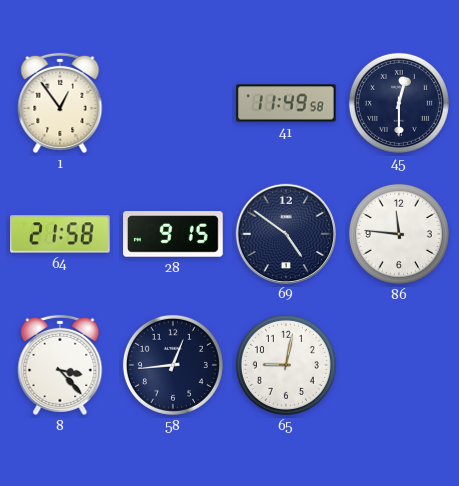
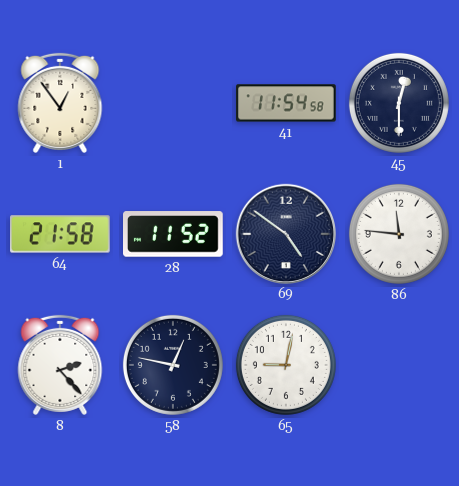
41: 11:49 -> 11:54 (286, 103)
28: 9:15 -> 11:52 (174, 234)
8: 3:23 -> 2:23 (60, 365)
58: 12:44 -> 12:47 (173, 365)
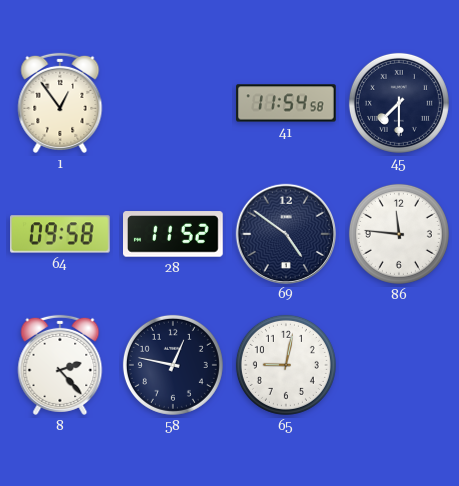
45: 12:30 -> 7:30 (399, 103)
64: 21:58 -> 09:58 (61, 234)
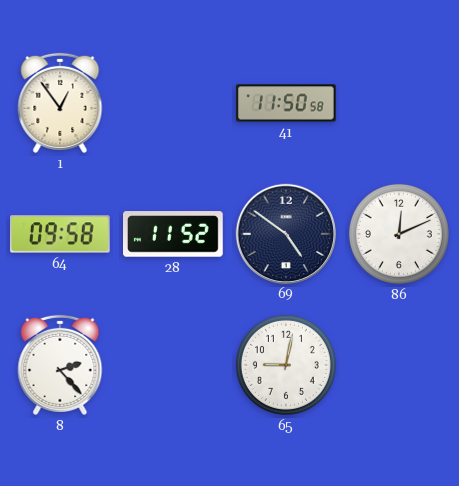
41: 11:54 -> 11:50 (286, 103)
45: 7:30 -> none (399, 103)
86: 11:46 -> 12:11 (399, 234)
58: 12:47 -> none (173, 365)
